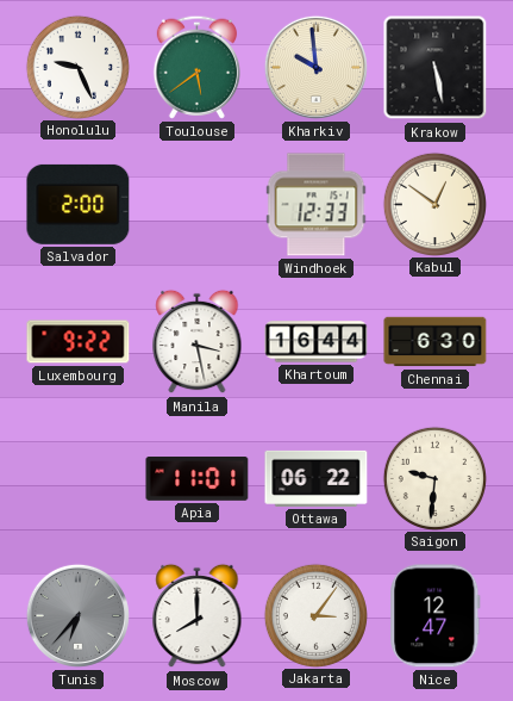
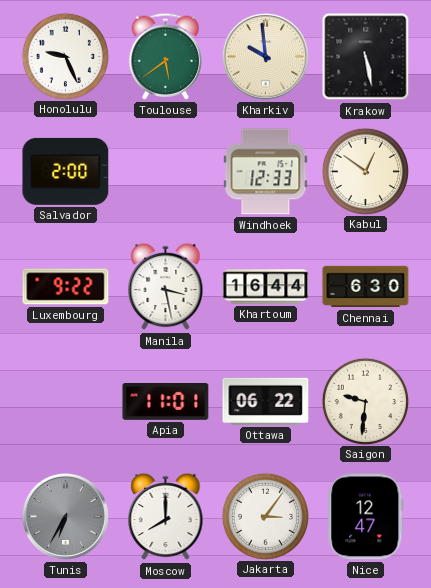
Tunis: 6:37 -> 6:35 (65, 516)
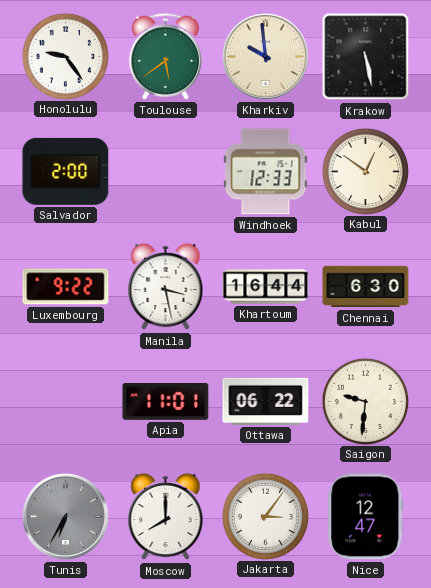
Honolulu: 9:26 -> 9:24 (65, 56)
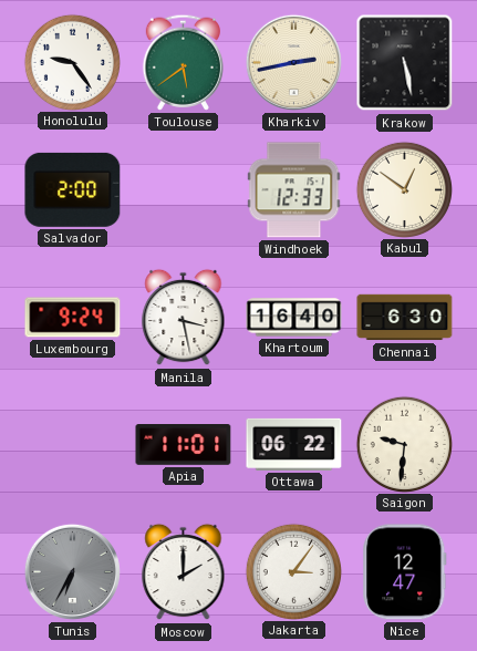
Kharkiv: 9:59 -> 2:43 (293, 62)
Luxembourg: 9:22 -> 9:24 (73, 318)
Khartoum: 16:44 -> 16:40 (294, 318)
Moscow: 8:00 -> 2:00 (184, 572)
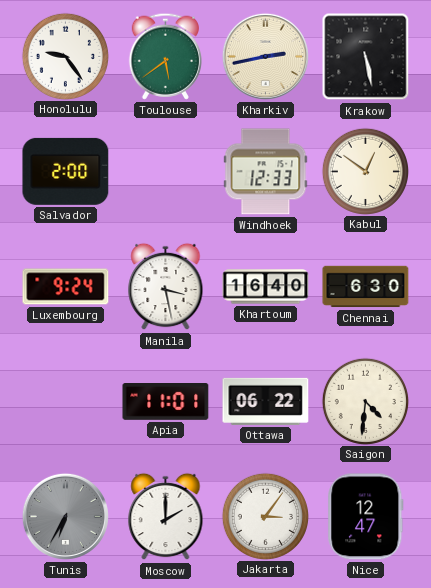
Saigon: 9:31 -> 4:31 (365, 401)
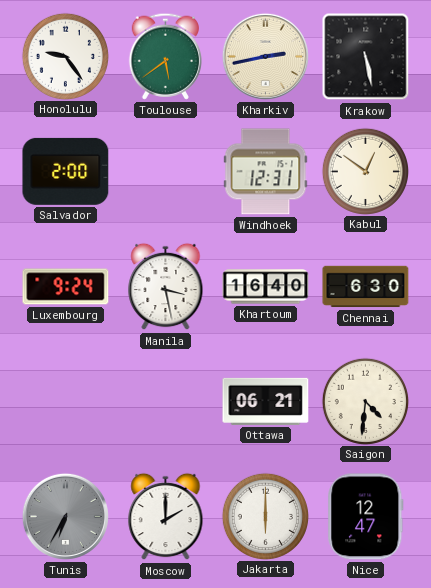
Windhoek: 12:33 -> 12:31 (266, 172)
Apia: 11:01 -> none (166, 402)
Ottawa: 06:22 -> 06:21 (266, 401)
Jakarta: 3:06 -> 6:00 (265, 516)
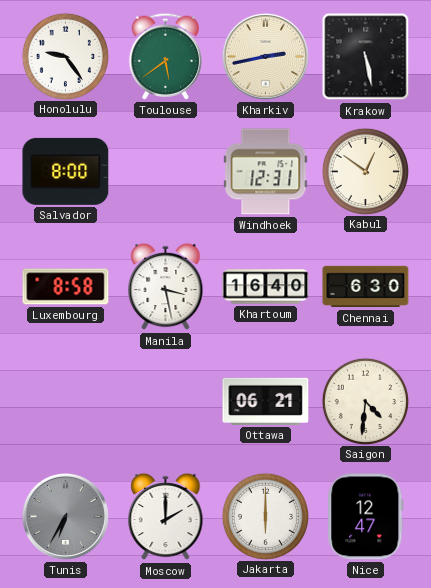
Salvador: 2:00 -> 8:00 (66, 171)
Luxembourg: 9:24 -> 8:58 (66, 287)
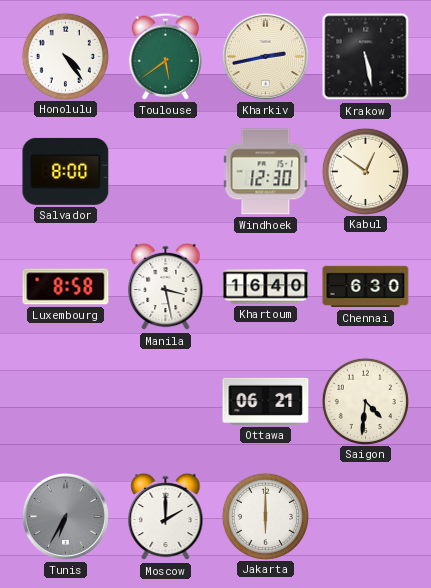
Honolulu: 9:24 -> 4:24 (65, 56)
Windhoek: 12:31 -> 12:30 (266, 172)
Nice: 12:47 -> none (366, 517)
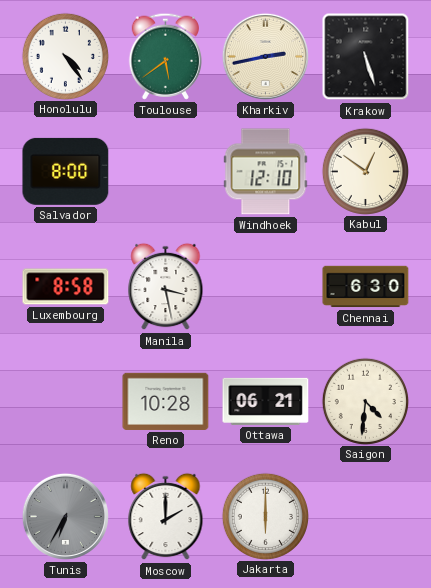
Krakow: 5:28 -> 5:27 (366, 57)
Windhoek: 12:30 -> 12:10 (266, 172)
Khartoum: 16:40 -> none (266, 287)
Reno: none -> 10:28 (166, 401)
